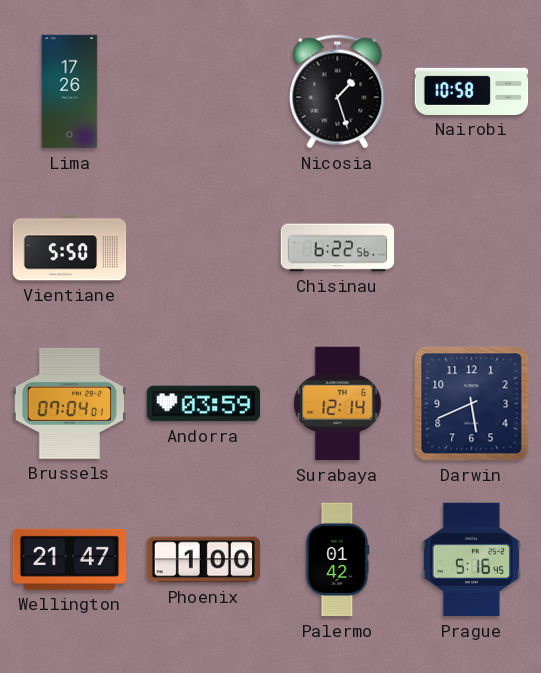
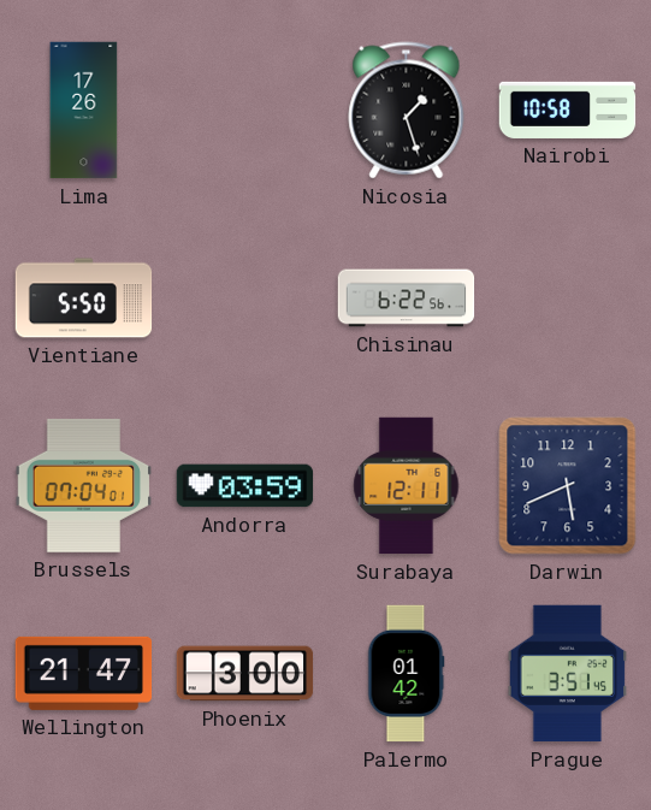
Surabaya: 12:14 -> 12:11 (407, 486)
Phoenix: 1:00 -> 3:00 (245, 674)
Prague: 5:16 -> 3:51 (568, 674)
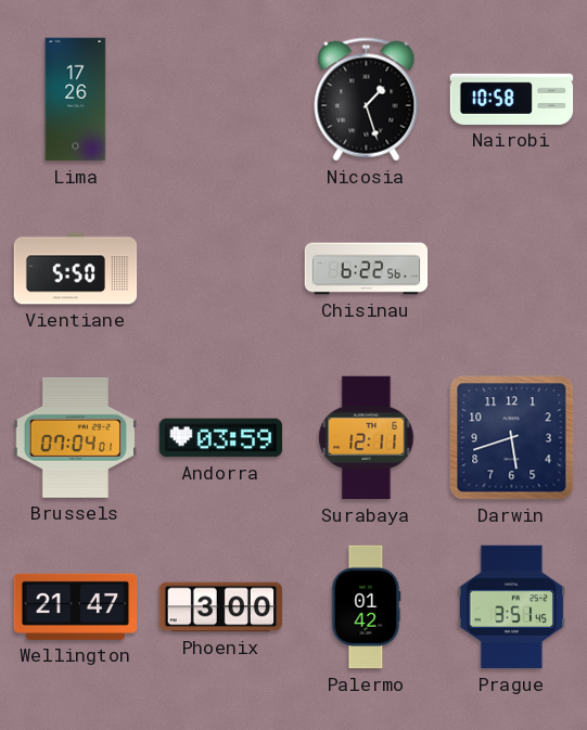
Darwin: 5:41 -> 5:42 (512, 438)
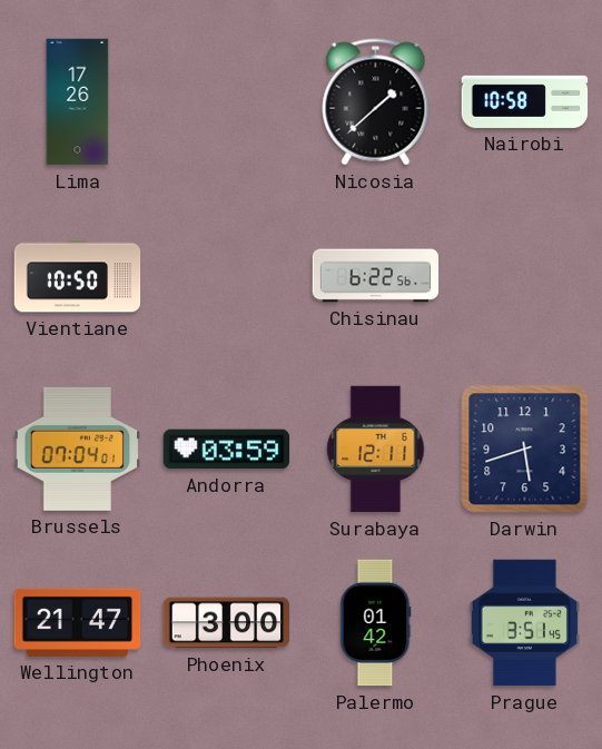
Nicosia: 1:27 -> 1:38 (376, 102)
Vientiane: 5:50 -> 10:50 (78, 276)
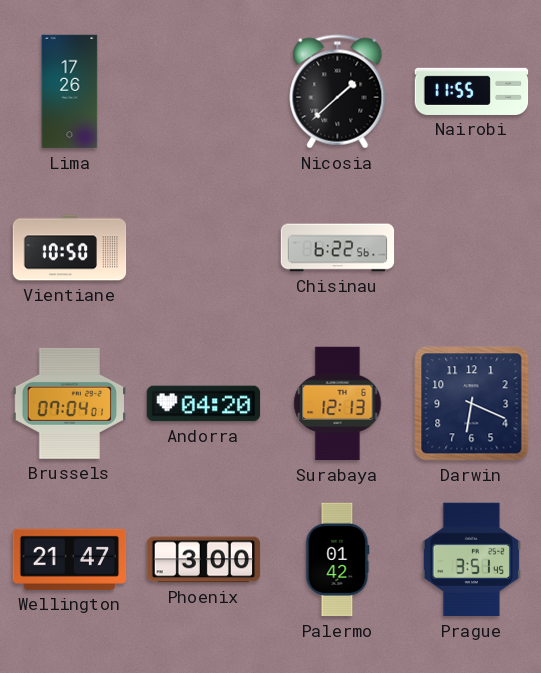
Nairobi: 10:58 -> 11:55 (472, 91)
Andorra: 03:59 -> 04:20 (204, 404)
Surabaya: 12:11 -> 12:13 (338, 404)
Darwin: 5:42 -> 6:19 (472, 404)
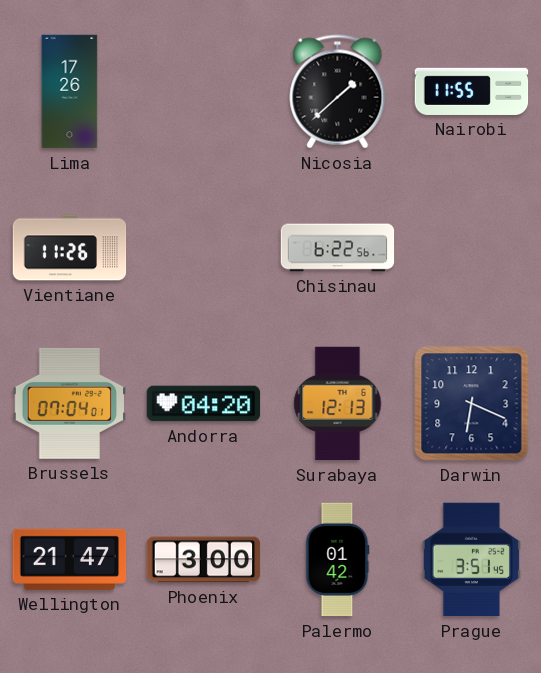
Vientiane: 10:50 -> 11:26 (70, 248)
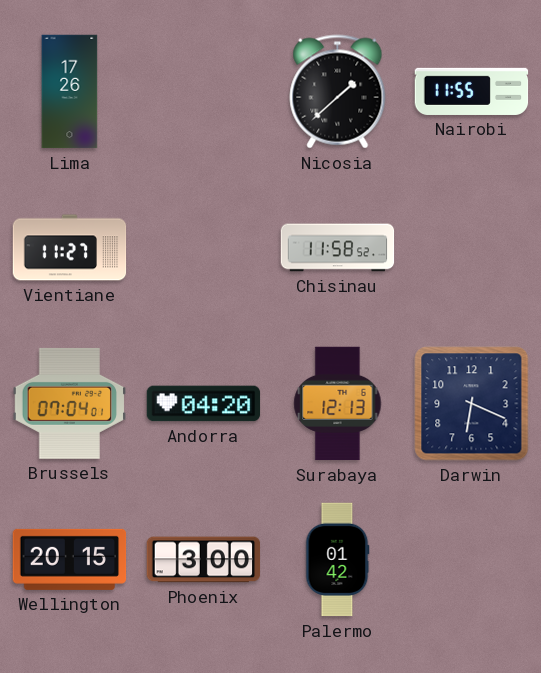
Vientiane: 11:26 -> 11:27 (70, 248)
Chisinau: 6:22 -> 11:58 (338, 248)
Wellington: 21:47 -> 20:15 (70, 559)
Prague: 3:51 -> none (472, 560)
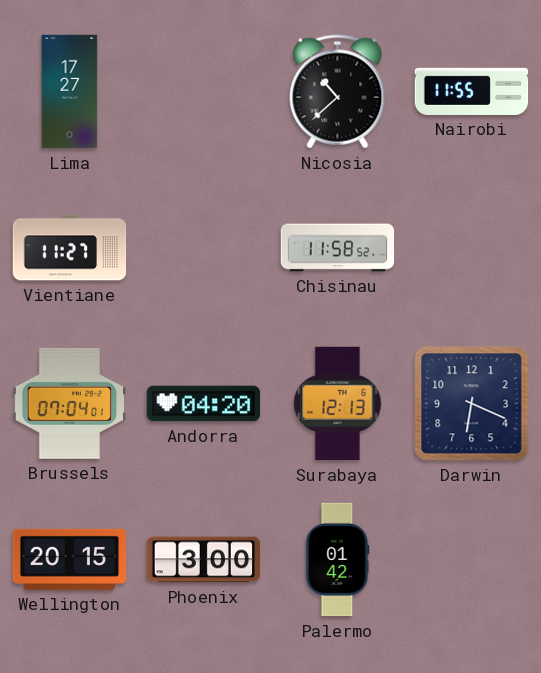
Lima: 17:26 -> 17:27 (70, 92)
Nicosia: 1:38 -> 10:38 (338, 92)
